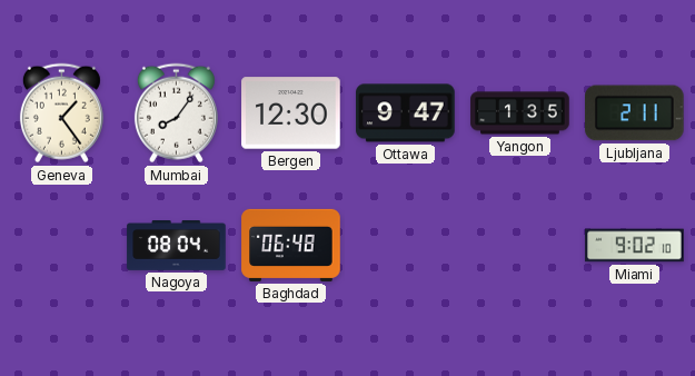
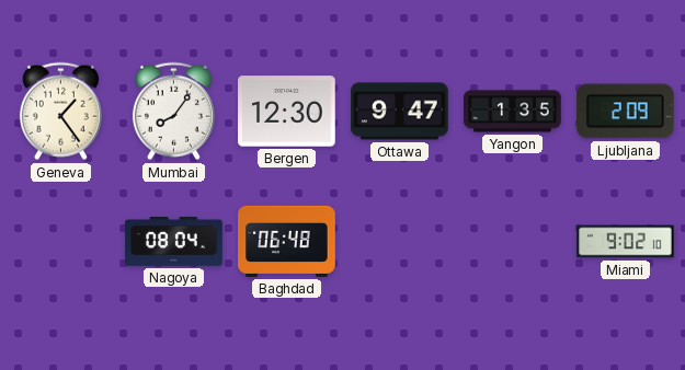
Ljubljana: 2:11 -> 2:09 (626, 112)
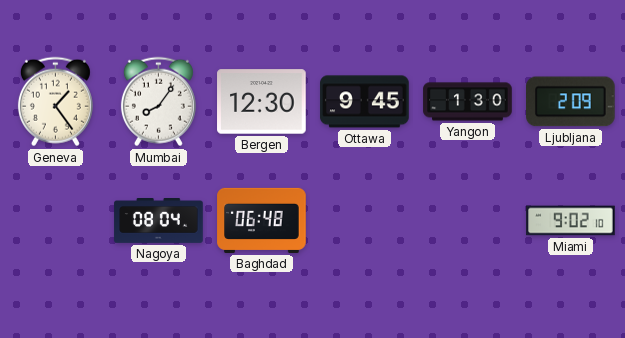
Ottawa: 9:47 -> 9:45 (365, 102)
Yangon: 1:35 -> 1:30 (468, 102)
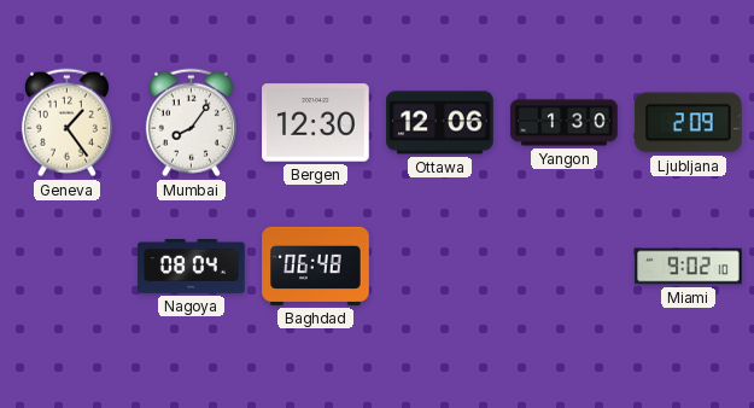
Ottawa: 9:45 -> 12:06 (440, 123)
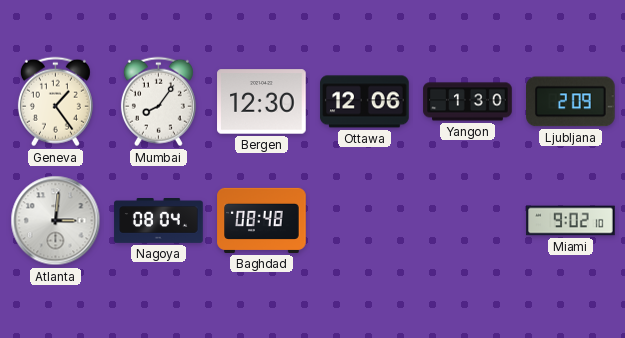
Atlanta: none -> 3:01 (56, 221)
Baghdad: 06:48 -> 08:48 (262, 220)
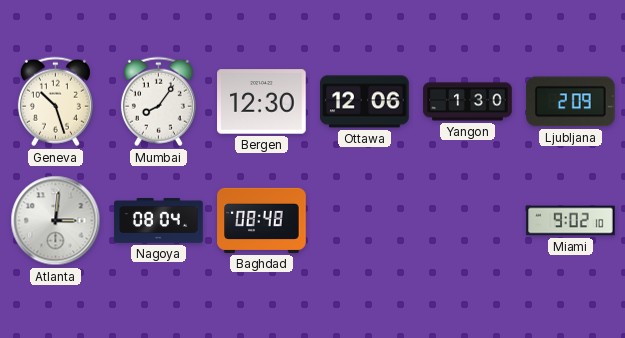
Geneva: 1:24 -> 10:27 (55, 102)
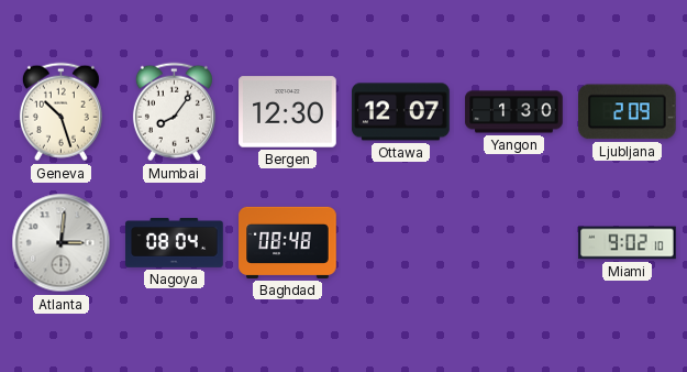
Ottawa: 12:06 -> 12:07 (401, 112)
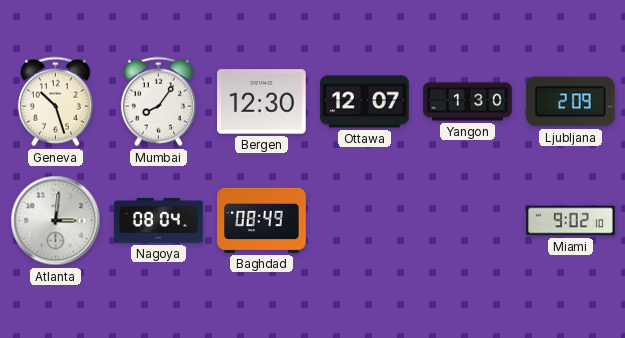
Baghdad: 08:48 -> 08:49 (262, 220)
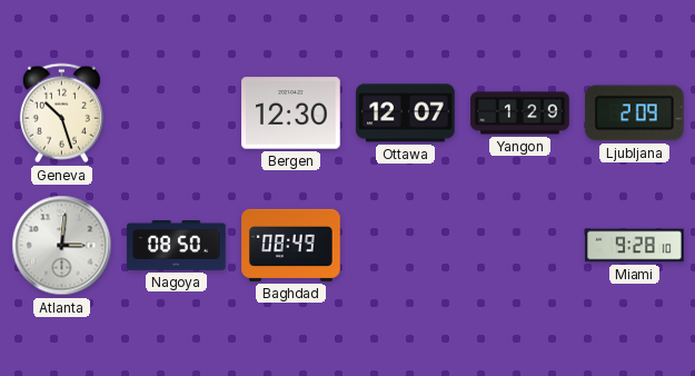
Mumbai: 8:06 -> none (158, 102)
Yangon: 1:30 -> 1:29 (520, 113)
Nagoya: 08:04 -> 08:50 (177, 246)
Miami: 9:02 -> 9:28 (635, 246)
